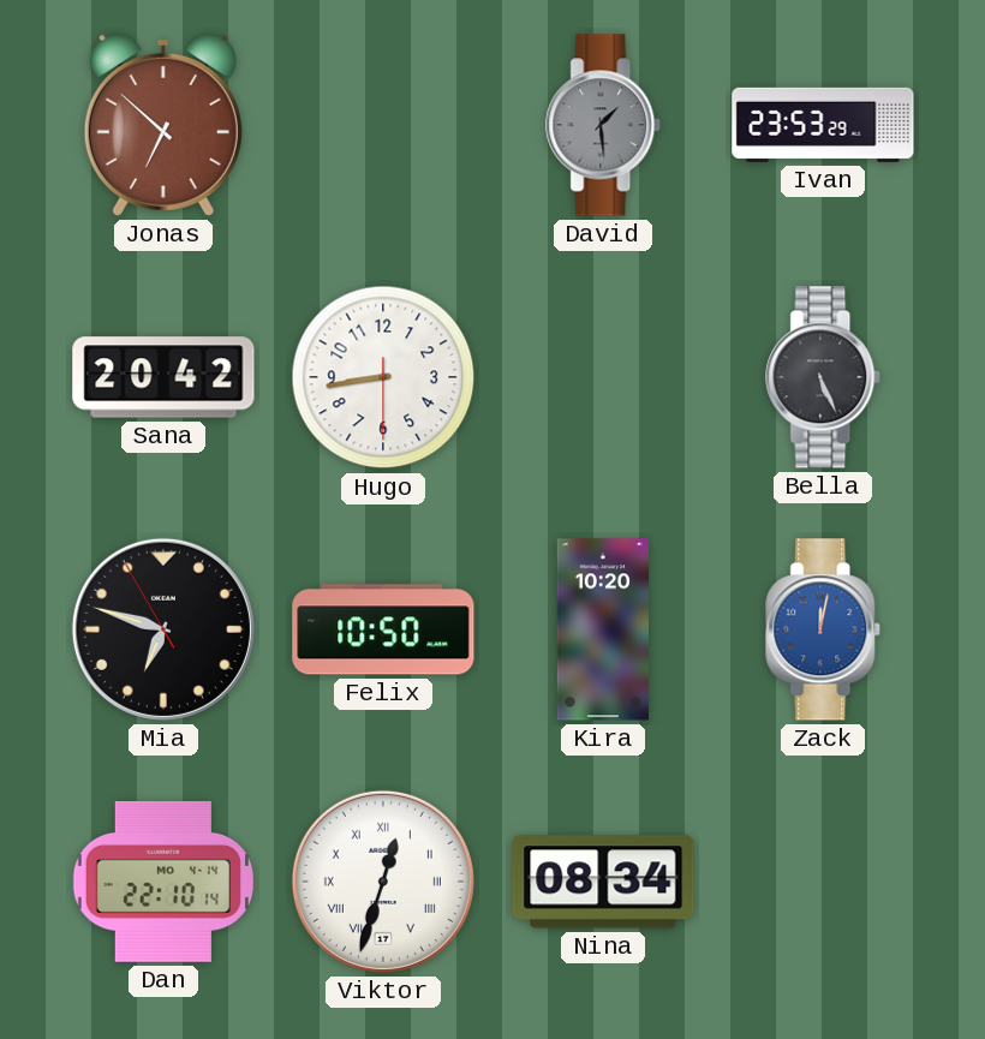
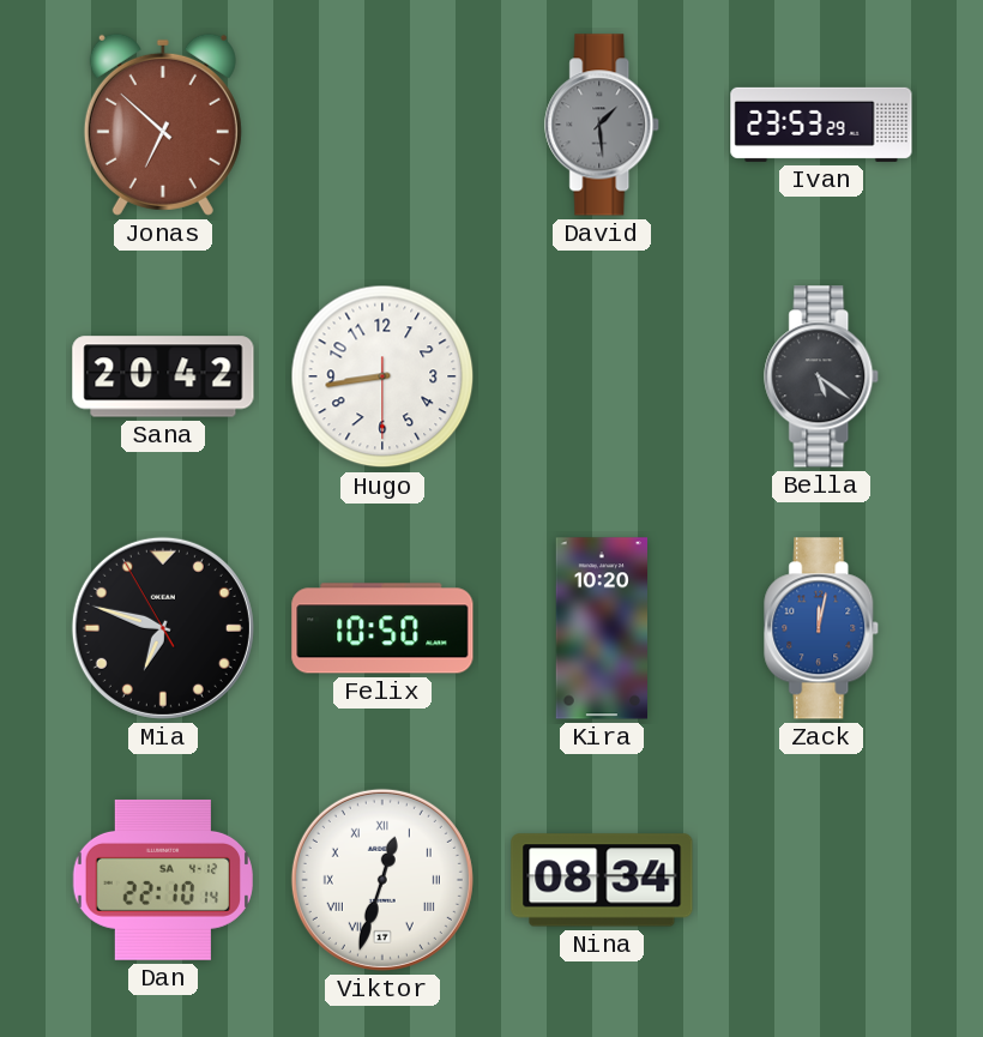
Bella: 5:26 -> 5:21 (822, 376)
Dan date: MO 4-14 -> SA 4-12 (162, 880)
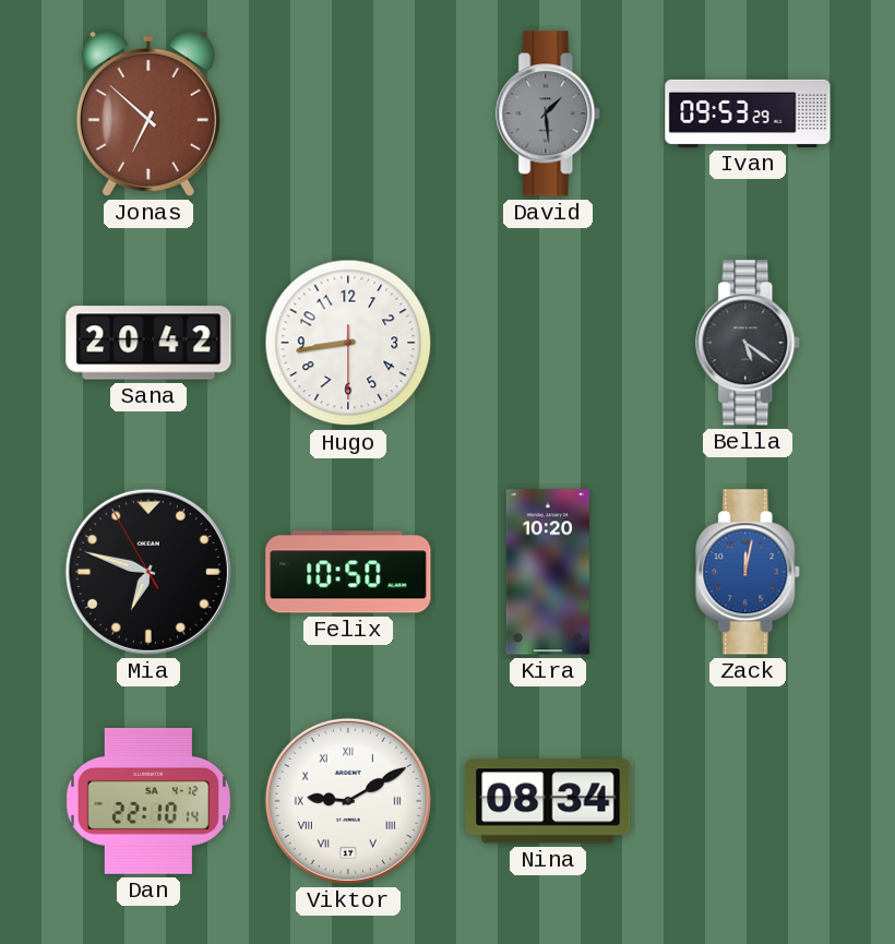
Ivan: 23:53 -> 09:53 (748, 113)
Viktor: 12:33 -> 9:10 (348, 801)
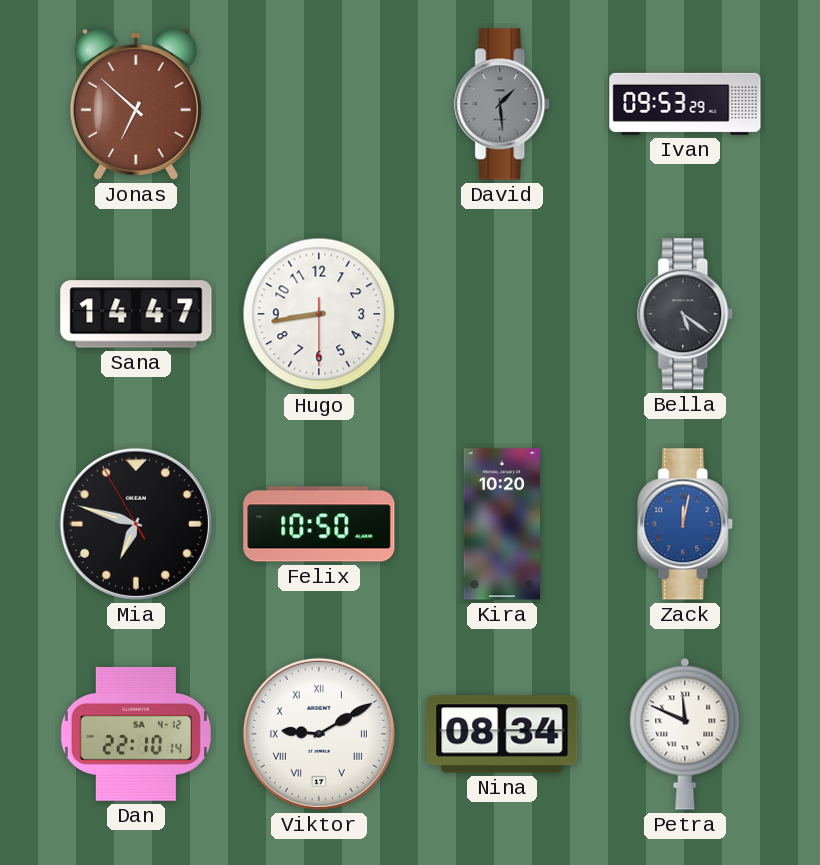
Sana: 20:42 -> 14:47 (136, 314)
Petra: none -> 11:49 (685, 734)
